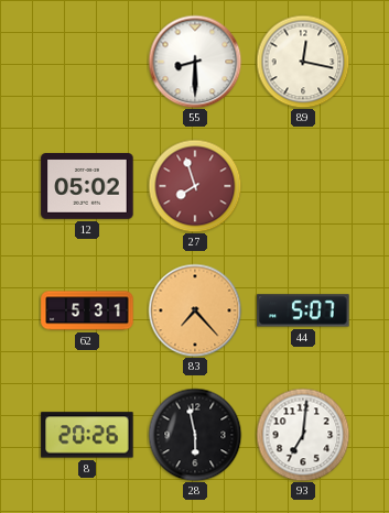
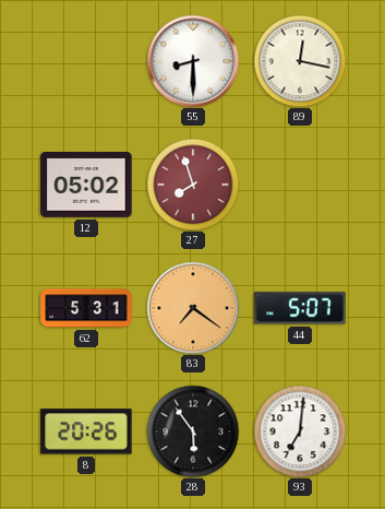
83: 7:23 -> 7:21 (193, 308)
28: 5:58 -> 5:54 (193, 431)
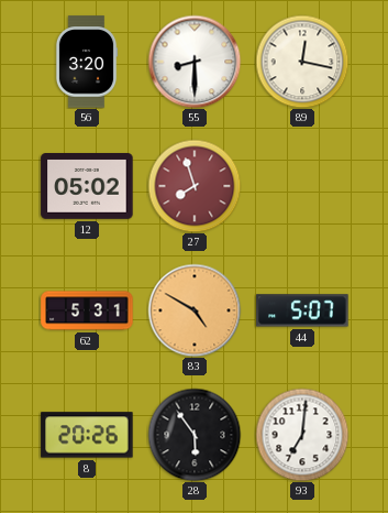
56: none -> 3:20 (87, 62)
83: 7:21 -> 4:50 (195, 310)
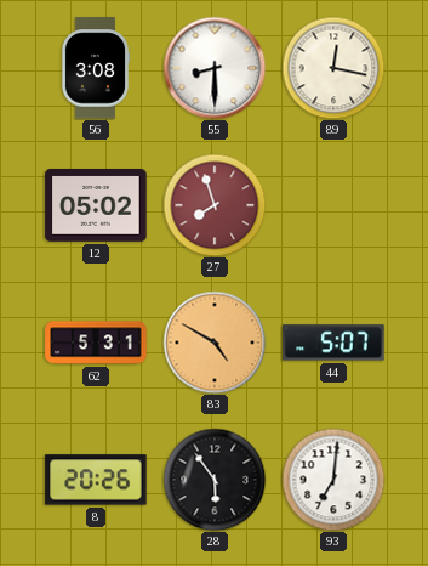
56: 3:20 -> 3:08 (96, 68)
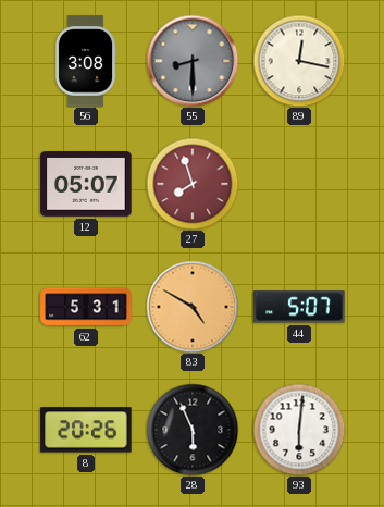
55 dial: white -> grey (193, 61)
12: 05:02 -> 05:07 (86, 185)
28: 5:54 -> 5:56 (193, 430)
93: 7:01 -> 6:01 (299, 430)
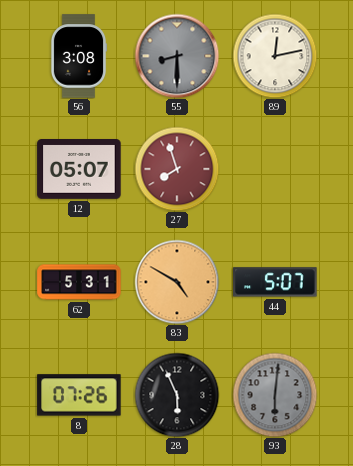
89: 12:17 -> 12:13 (275, 56)
8: 20:26 -> 07:26 (79, 395)
93 dial: white -> grey (275, 395)
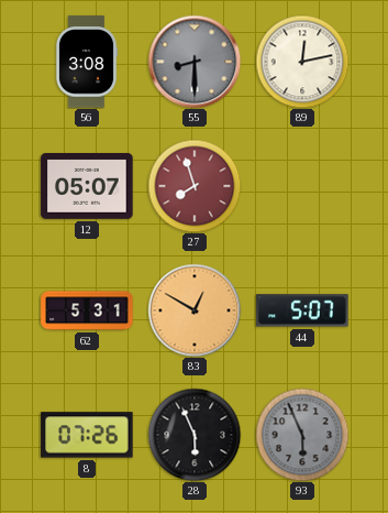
83: 4:50 -> 12:50 (195, 310)
93: 6:01 -> 5:56 (302, 435)
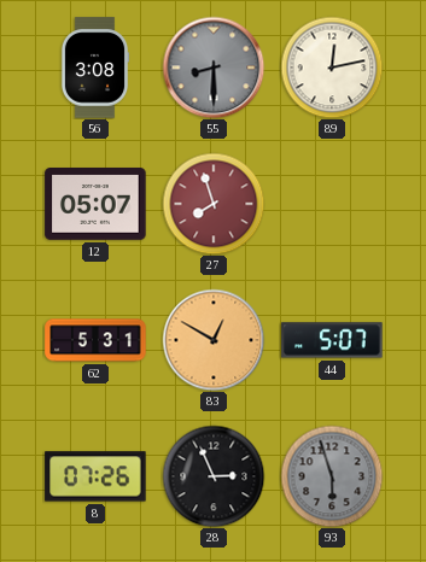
28: 5:56 -> 2:56 (214, 476)
93: 5:56 -> 5:57 (332, 476)
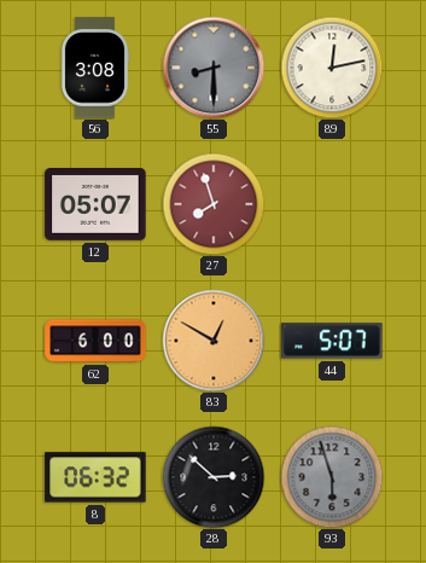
62: 5:31 -> 6:00 (95, 341)
8: 07:26 -> 06:32 (95, 477)
28: 2:56 -> 2:52 (214, 477)
